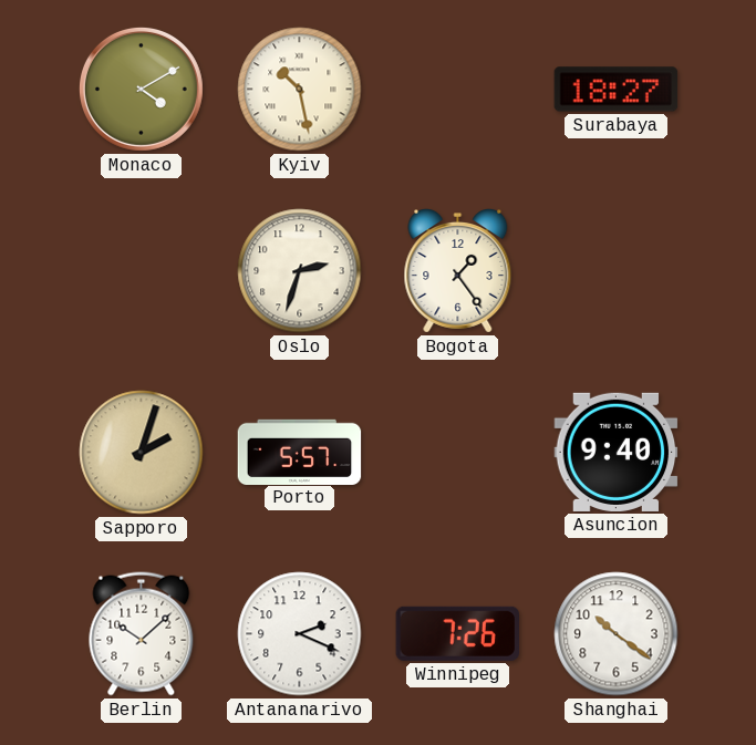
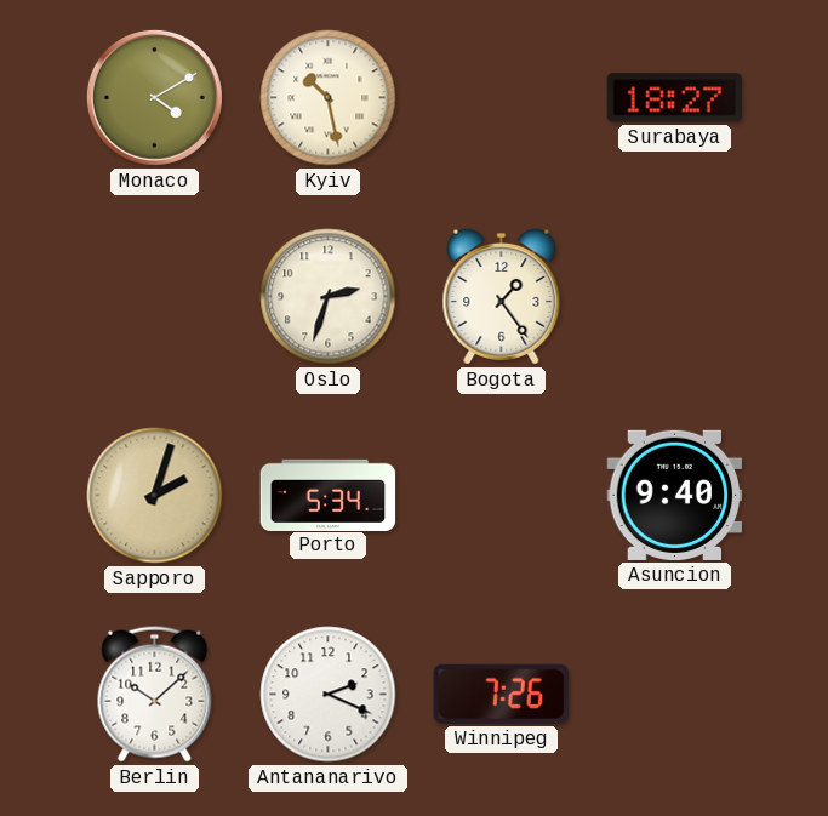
Porto: 5:57 -> 5:34 (329, 495)
Shanghai: 10:21 -> none (617, 634)
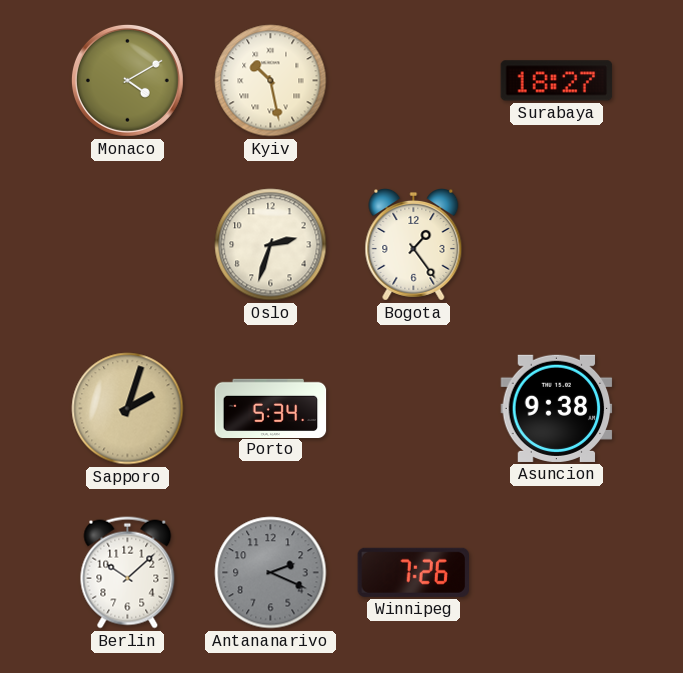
Asuncion: 9:40 -> 9:38 (557, 408)
Antananarivo dial: white -> grey (271, 573)
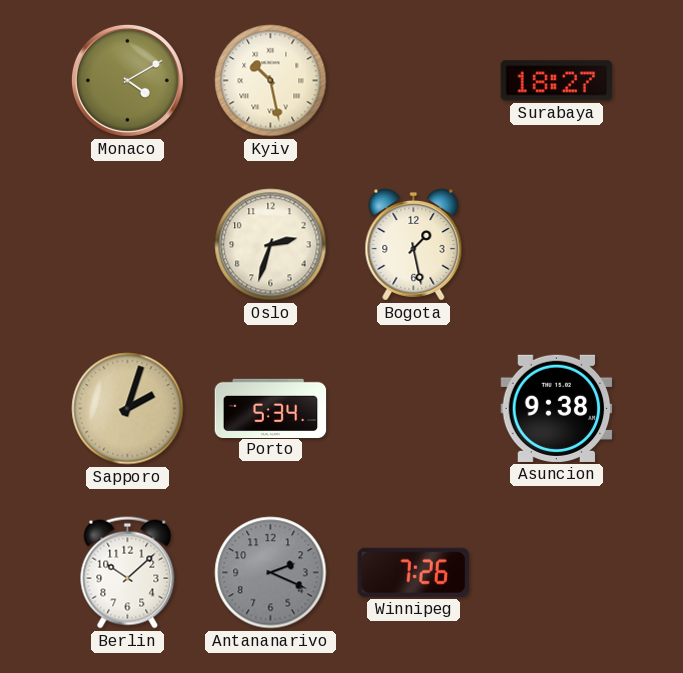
Bogota: 1:24 -> 1:28 (414, 245)
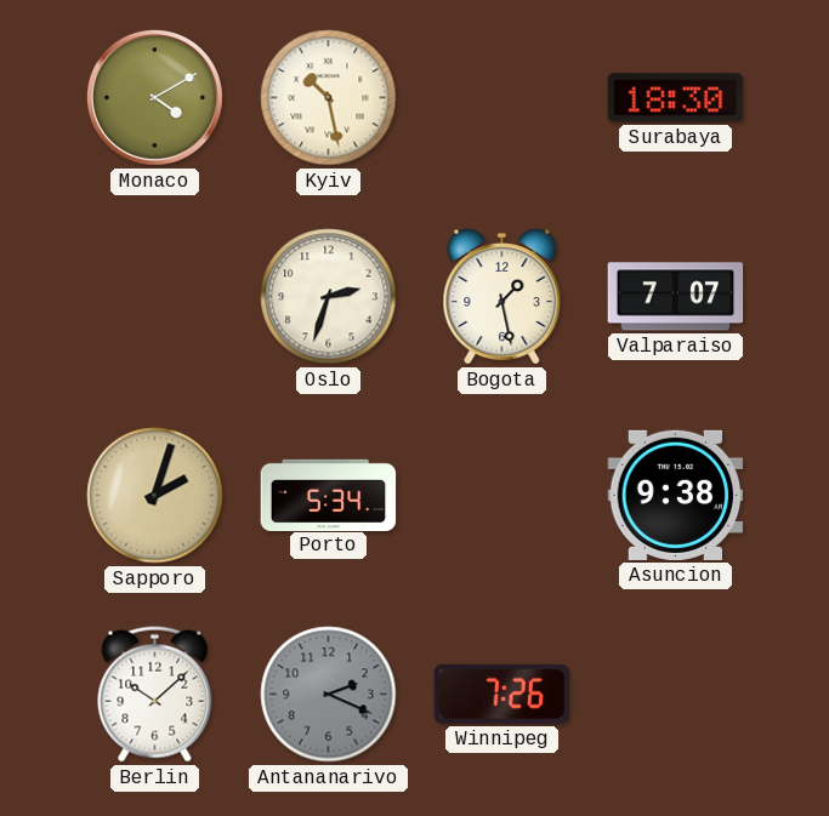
Surabaya: 18:27 -> 18:30 (676, 98)
Valparaiso: none -> 7:07 (676, 297)
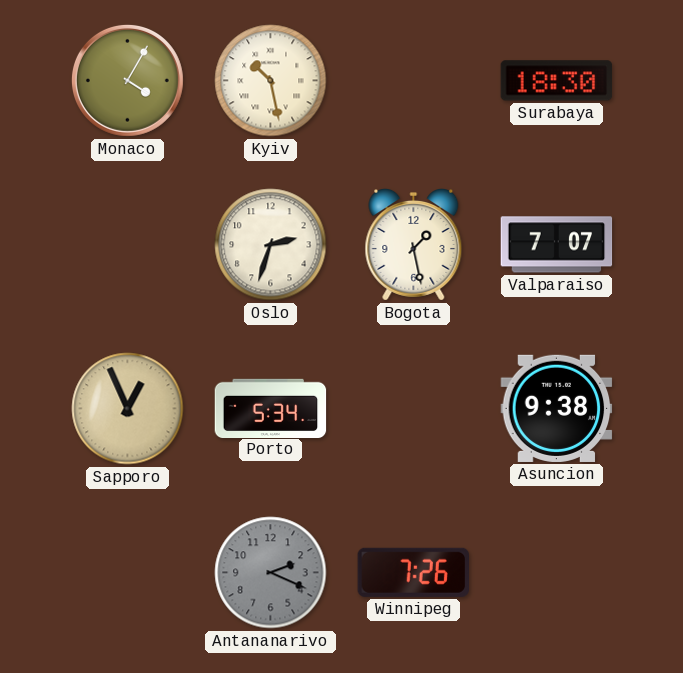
Monaco: 4:10 -> 4:05 (127, 80)
Sapporo: 2:03 -> 12:56 (128, 409)
Berlin: 10:08 -> none (155, 695)
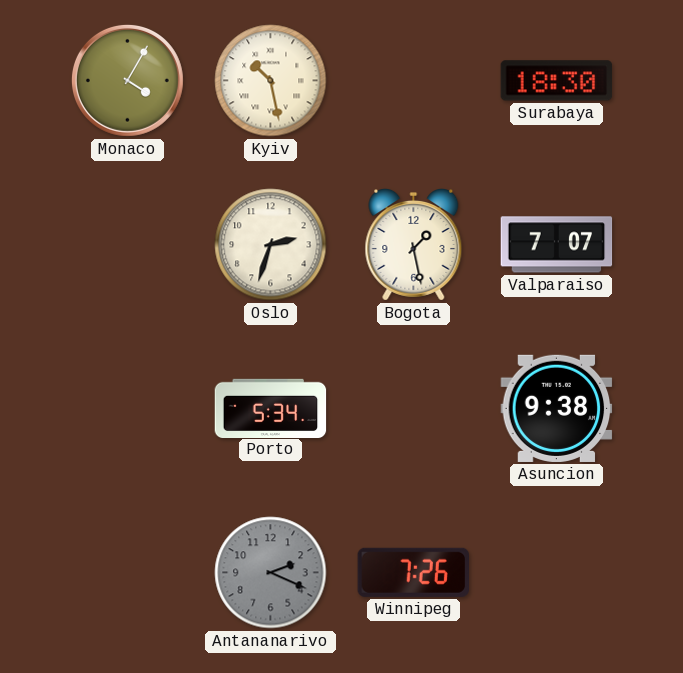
Sapporo: 12:56 -> none (128, 409)
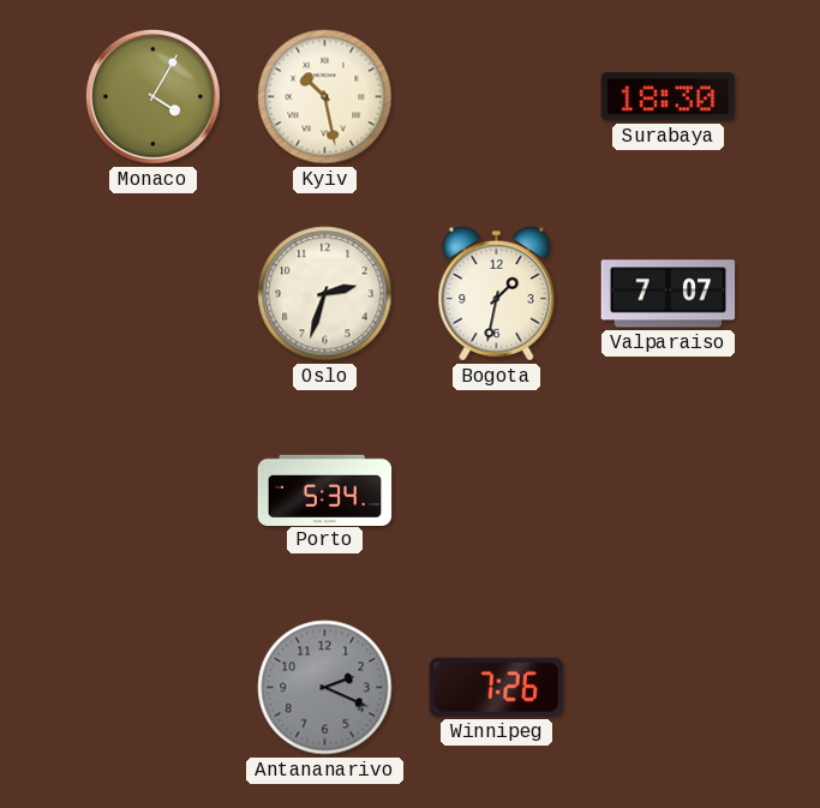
Bogota: 1:28 -> 1:32 (497, 294)
Asuncion: 9:38 -> none (557, 408)
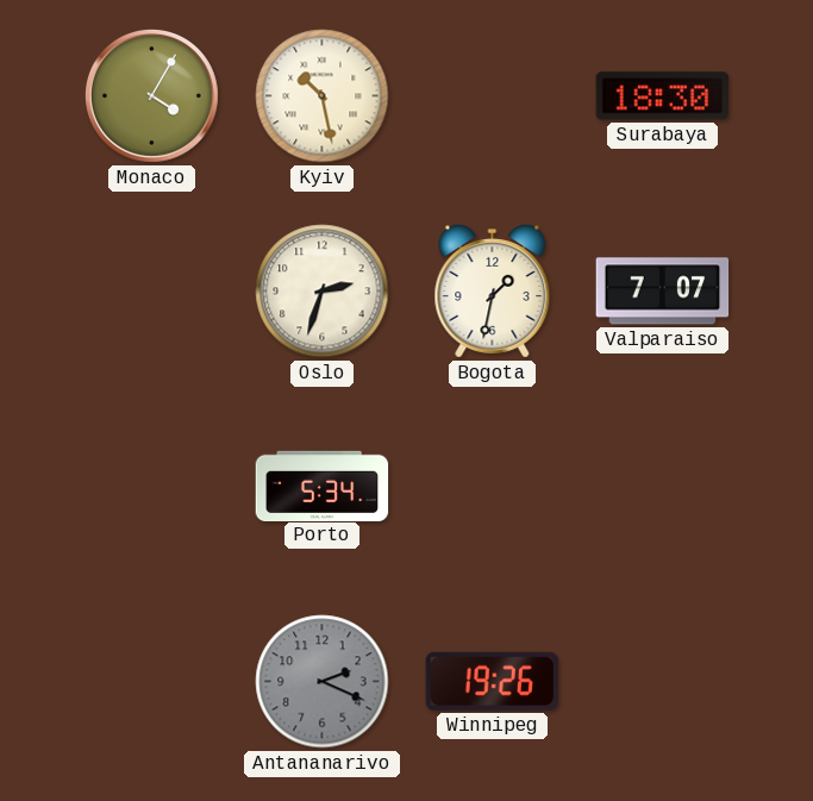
Winnipeg: 7:26 -> 19:26 (492, 681)
